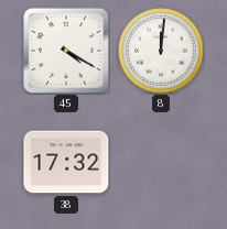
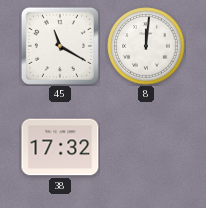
45: 4:20 -> 11:20 (60, 46)
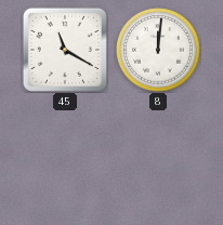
38: 17:32 -> none (60, 147)
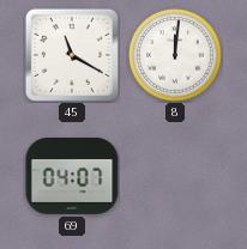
69: none -> 04:07 (72, 176)
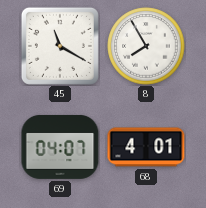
8: 12:01 -> 7:55 (146, 46)
68: none -> 4:01 (146, 147)
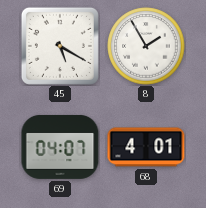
45: 11:20 -> 5:20 (60, 46)
8: 7:55 -> 1:55 (146, 46)
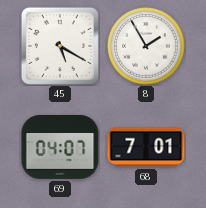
68: 4:01 -> 7:01 (146, 147)
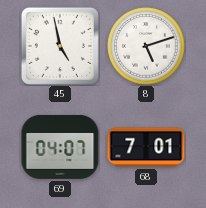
45: 5:20 -> 4:58 (60, 46)
8: 1:55 -> 5:12 (146, 46)
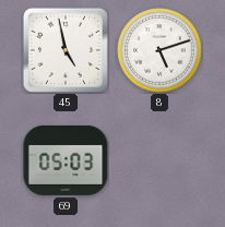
69: 04:07 -> 05:03 (66, 160)
68: 7:01 -> none (146, 147)
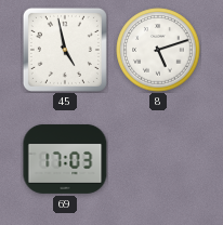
69: 05:03 -> 17:03 (65, 159)
